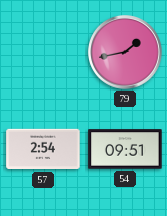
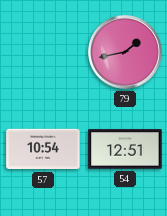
57: 2:54 -> 10:54 (43, 149)
54: 09:51 -> 12:51 (125, 149)
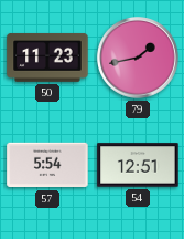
50: none -> 11:23 (47, 58)
57: 10:54 -> 5:54 (47, 165)
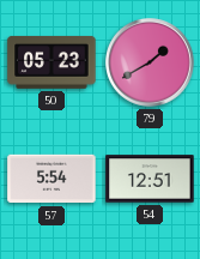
50: 11:23 -> 05:23 (51, 62)
79: 1:43 -> 1:40 (151, 64)
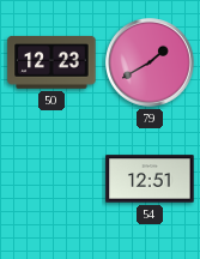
50: 05:23 -> 12:23 (51, 62)
57: 5:54 -> none (51, 179)
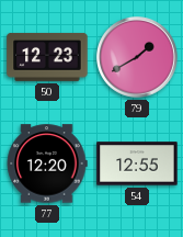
77: none -> 12:20 (47, 163)
54: 12:51 -> 12:55 (137, 163)
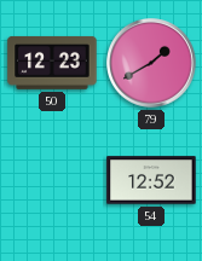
77: 12:20 -> none (47, 163)
54: 12:55 -> 12:52 (151, 180)
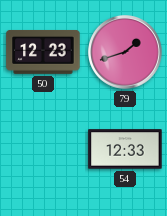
79: 1:40 -> 1:42 (126, 53)
54: 12:52 -> 12:33 (125, 149)
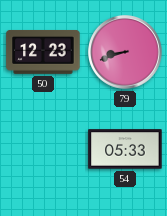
79: 1:42 -> 8:42 (126, 53)
54: 12:33 -> 05:33 (125, 149)
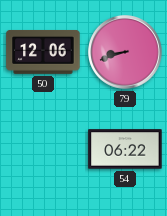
50: 12:23 -> 12:06 (43, 52)
54: 05:33 -> 06:22 (125, 149)
